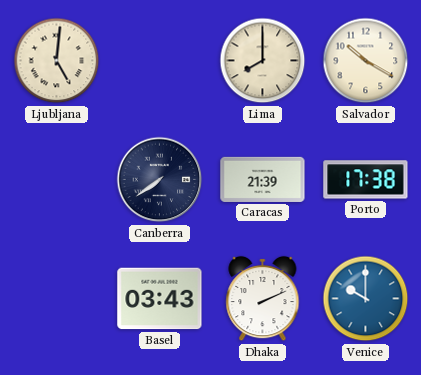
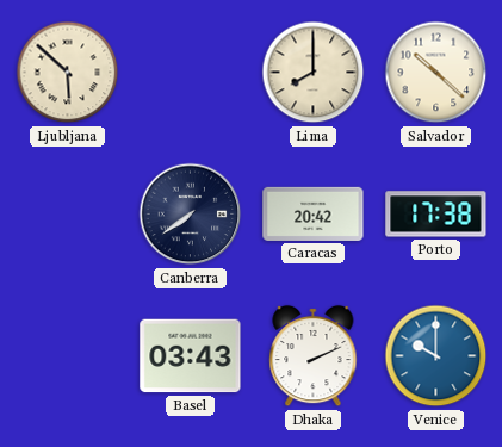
Ljubljana: 5:01 -> 5:52 (68, 73)
Salvador: 10:20 -> 10:22 (436, 73)
Caracas: 21:39 -> 20:42 (314, 213)
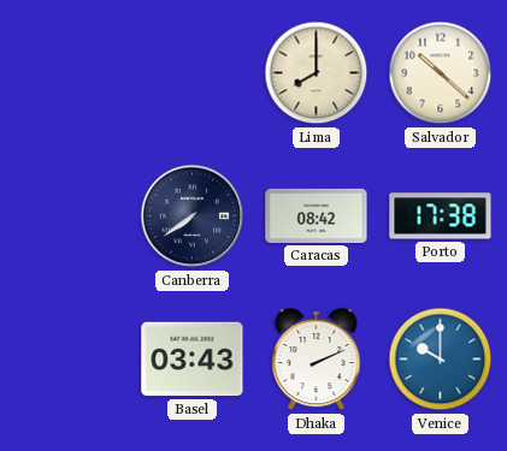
Ljubljana: 5:52 -> none (68, 73)
Caracas: 20:42 -> 08:42 (317, 215)
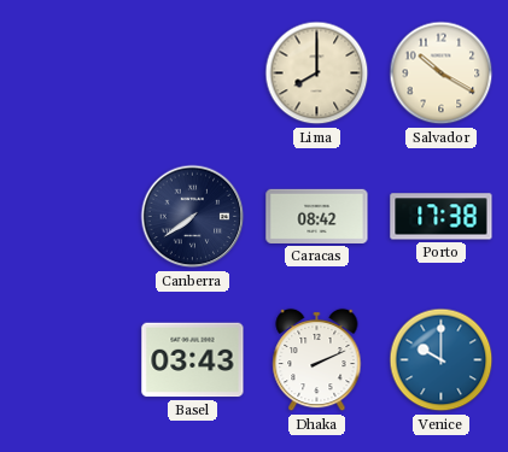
Salvador: 10:22 -> 10:20 (442, 74)
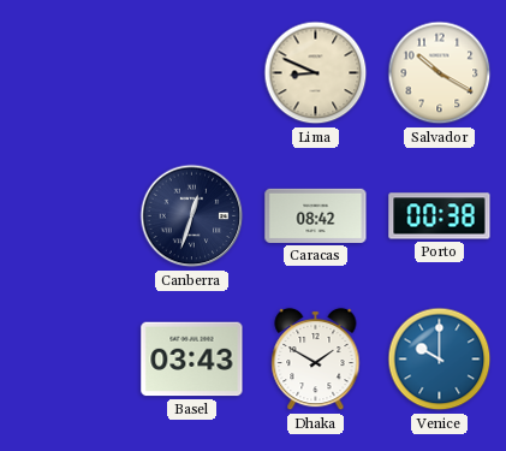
Lima: 8:00 -> 8:49 (316, 73)
Canberra: 7:39 -> 12:33 (192, 216)
Porto: 17:38 -> 00:38 (440, 216)
Dhaka: 2:11 -> 1:50 (316, 360)
